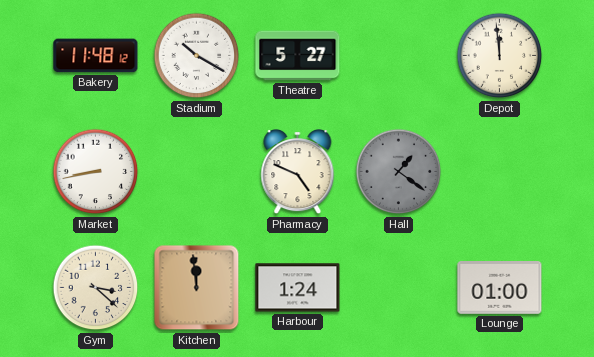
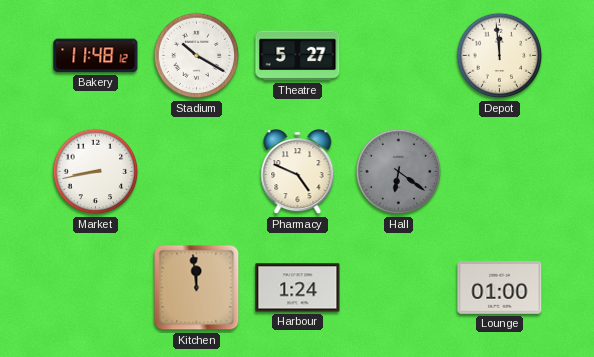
Hall: 1:21 -> 6:21 (399, 172)
Gym: 3:22 -> none (96, 288)
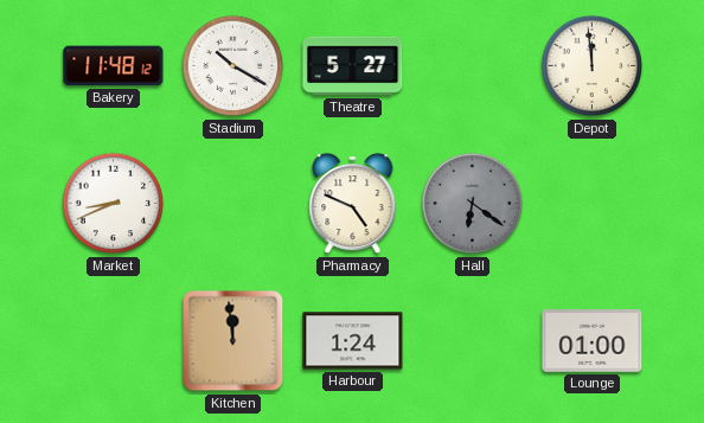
Market: 8:43 -> 8:41 (114, 204)
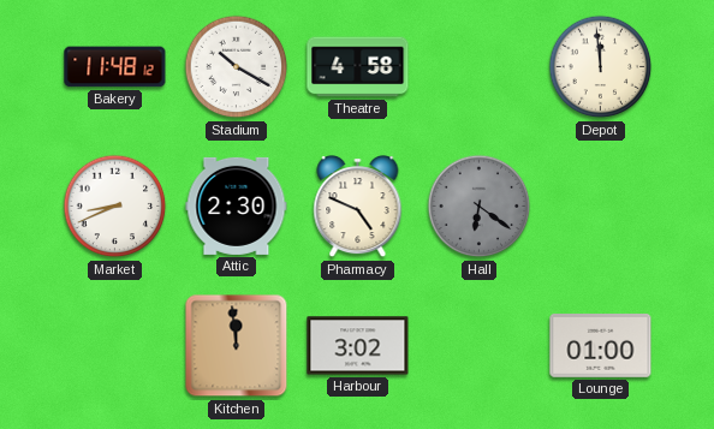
Theatre: 5:27 -> 4:58 (358, 67)
Attic: none -> 2:30 (237, 205)
Harbour: 1:24 -> 3:02 (358, 346)
